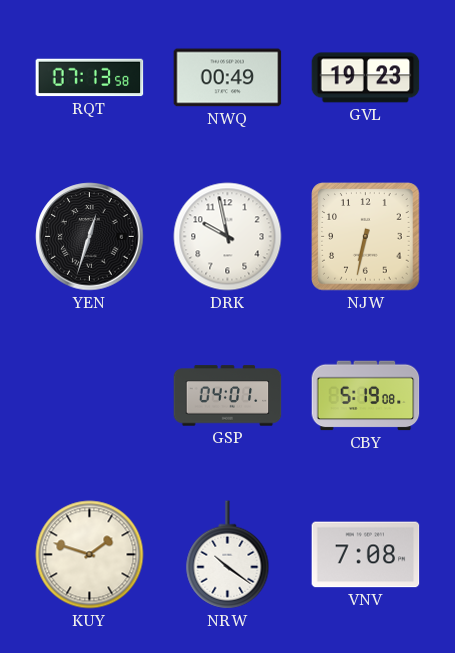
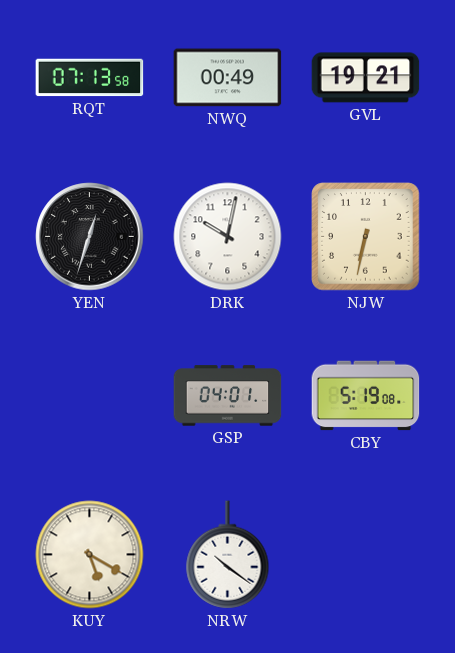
GVL: 19:23 -> 19:21 (366, 78)
DRK: 9:58 -> 10:02 (228, 237)
KUY: 1:48 -> 5:20 (90, 555)
VNV: 7:08 -> none (366, 555)
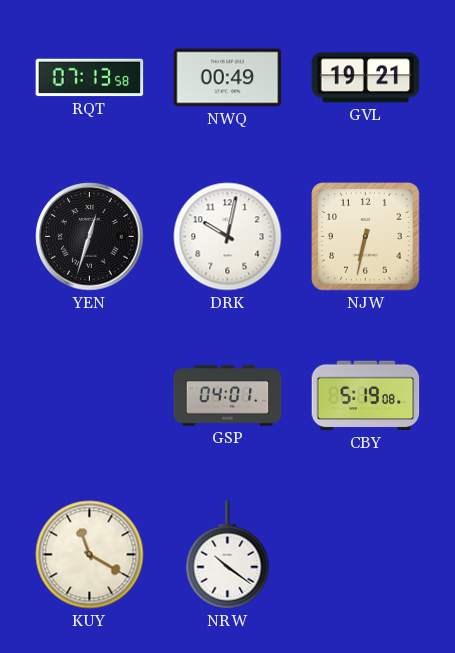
KUY: 5:20 -> 11:20 (90, 555)
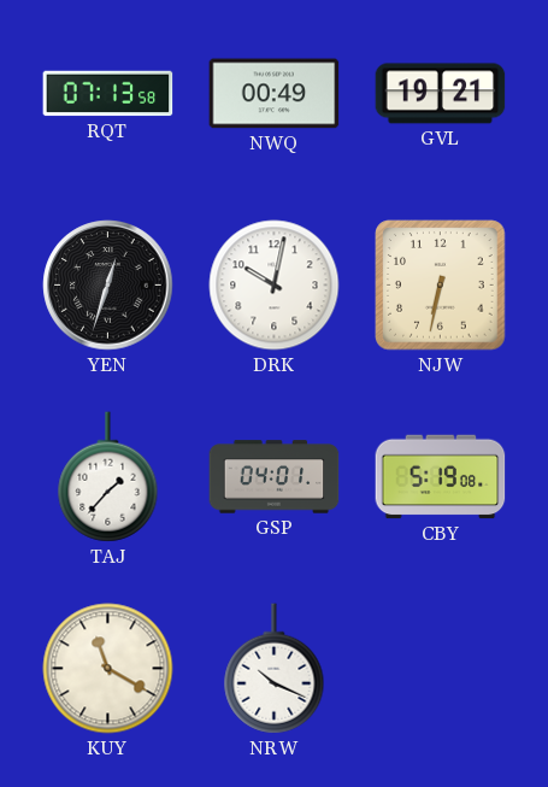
TAJ: none -> 1:37 (108, 477)
NRW: 10:21 -> 10:19 (275, 669)
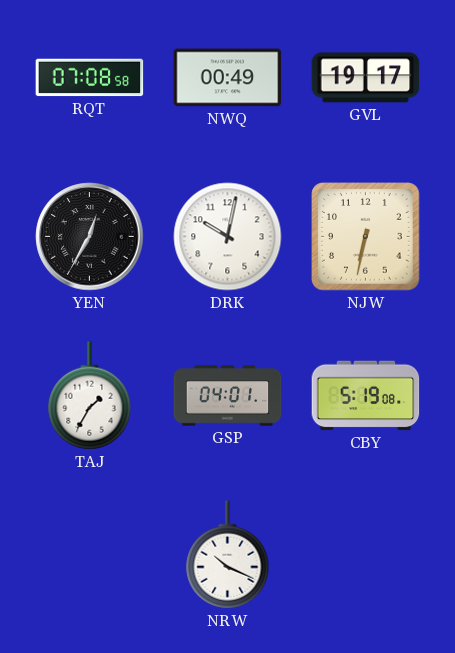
RQT: 07:13 -> 07:08 (90, 78)
GVL: 19:21 -> 19:17 (366, 78)
YEN: 12:33 -> 12:35 (90, 237)
TAJ: 1:37 -> 1:35 (90, 396)
KUY: 11:20 -> none (108, 669)
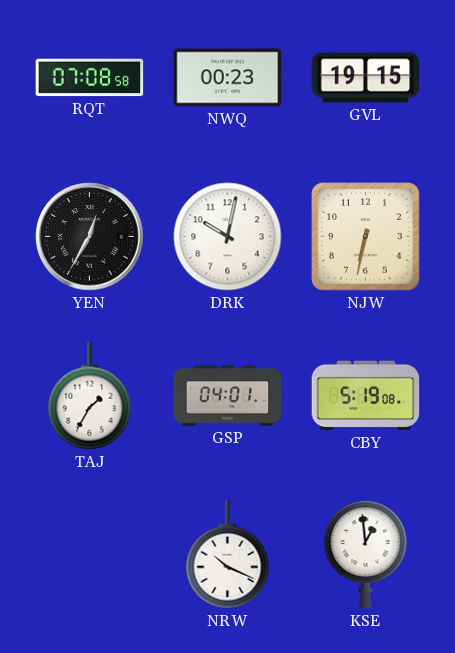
NWQ: 00:49 -> 00:23 (228, 78)
GVL: 19:17 -> 19:15 (366, 78)
KSE: none -> 12:59 (366, 554)
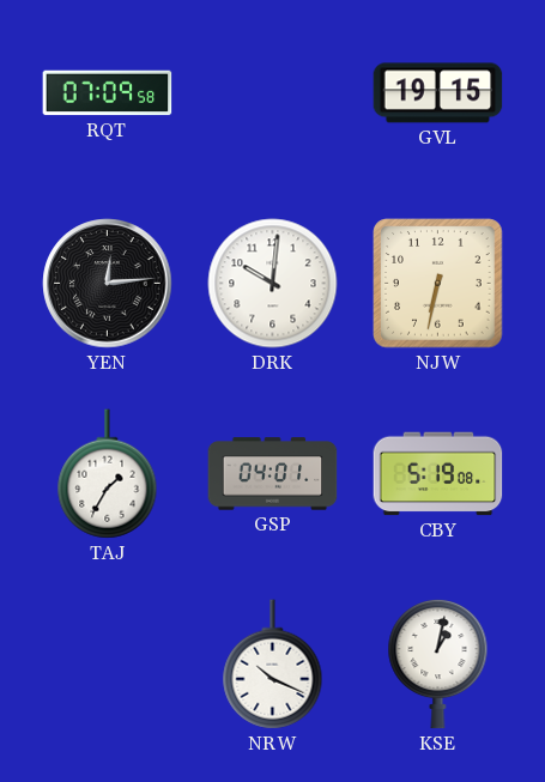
RQT: 07:08 -> 07:09 (108, 93)
NWQ: 00:23 -> none (228, 78)
YEN: 12:35 -> 12:14 (108, 284)
DRK: 10:02 -> 10:01 (273, 284)
KSE: 12:59 -> 1:02 (438, 663)
